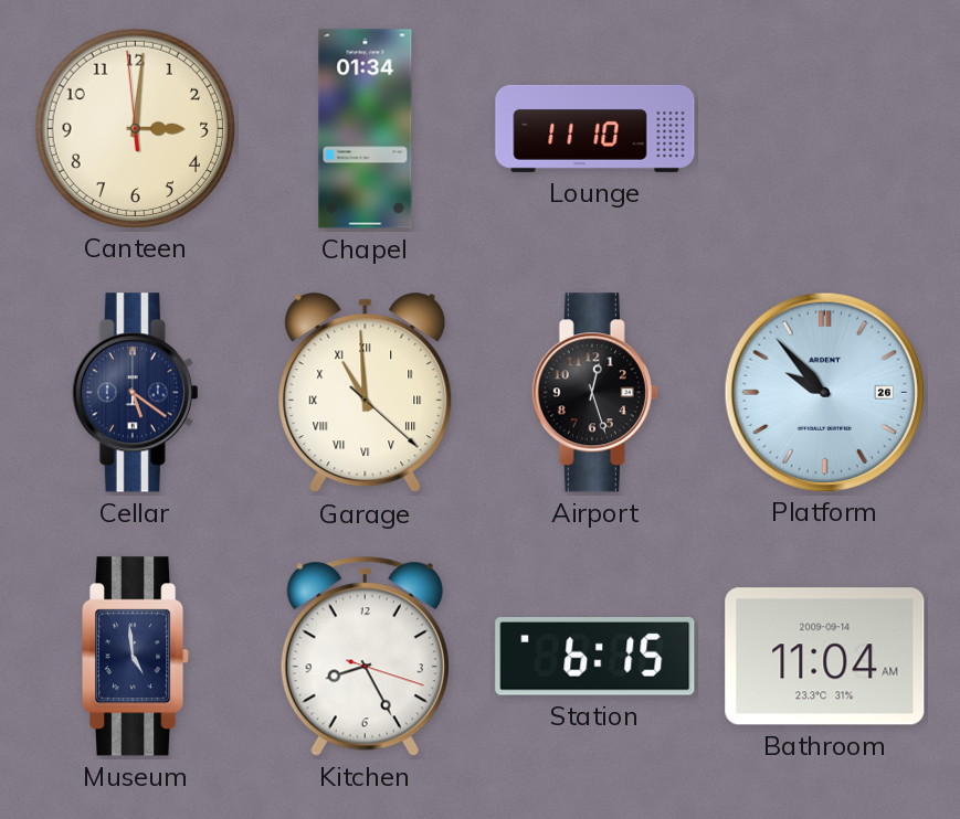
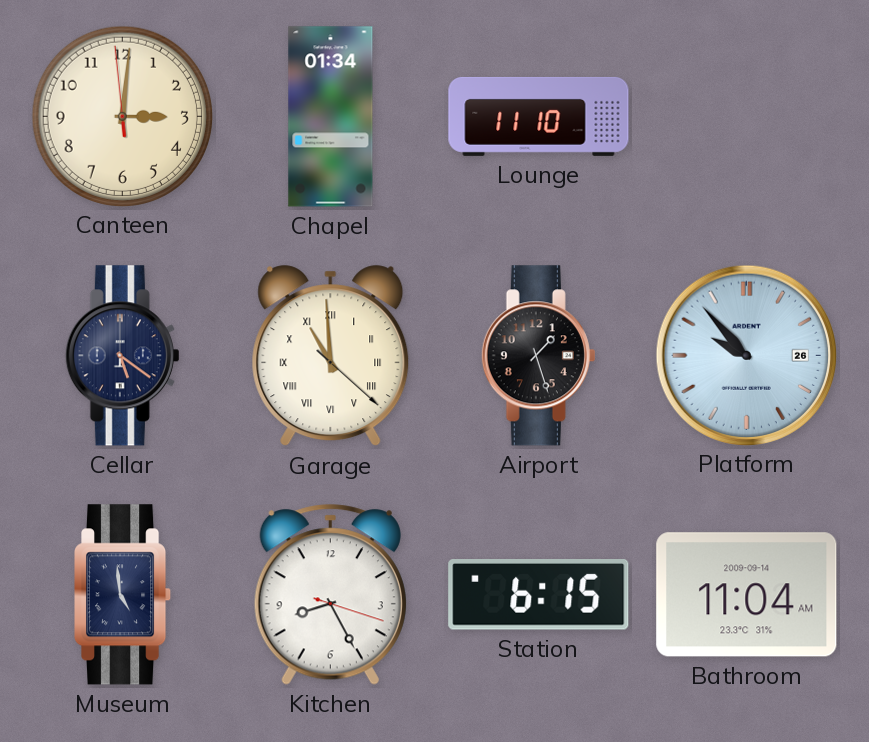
Airport: 12:27 -> 1:27 (538, 356)
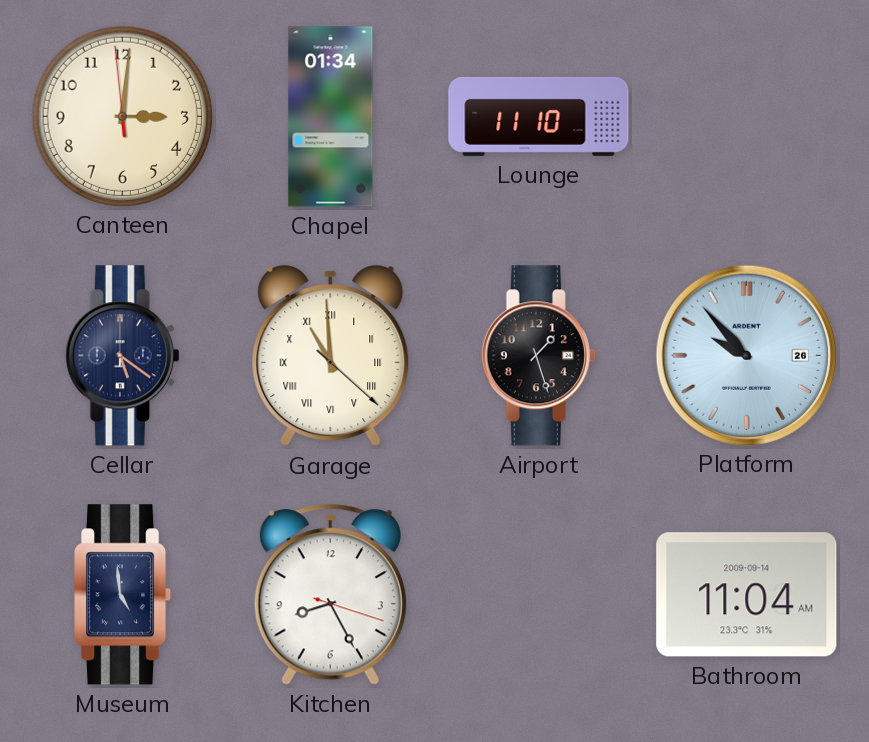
Station: 6:15 -> none (539, 595)
